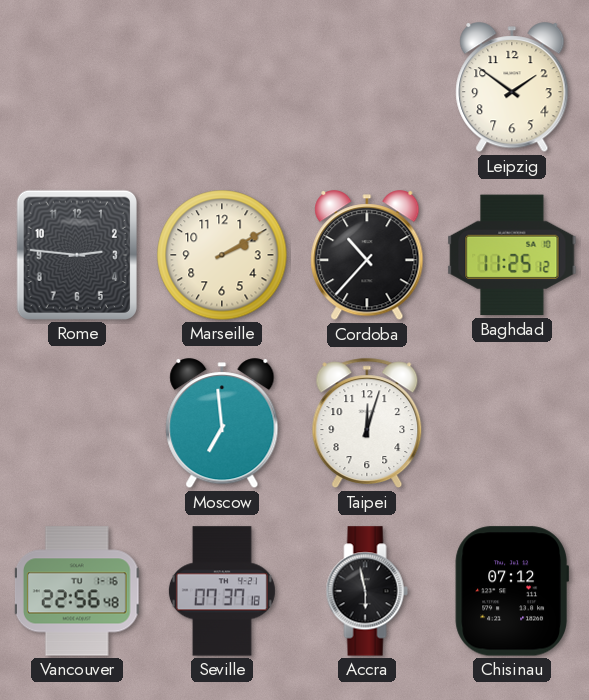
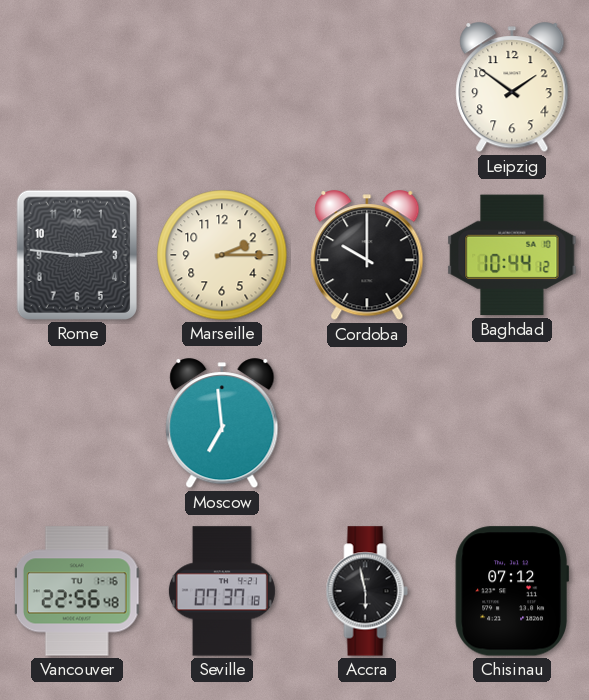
Marseille: 2:10 -> 2:15 (222, 255)
Cordoba: 10:37 -> 10:00 (367, 256)
Baghdad: 11:25 -> 10:44 (512, 255)
Taipei: 12:03 -> none (367, 423)
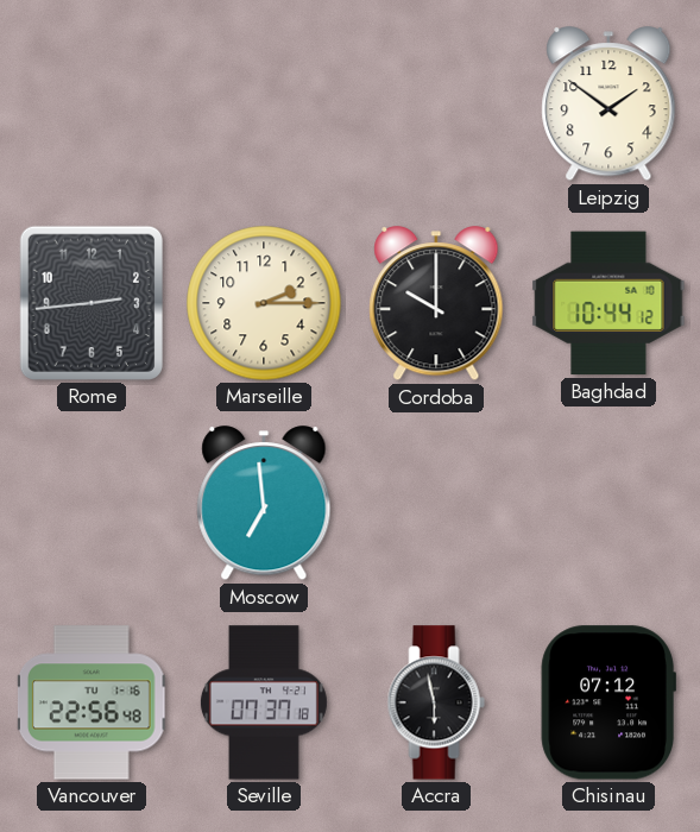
Rome: 2:46 -> 2:44 (92, 303)
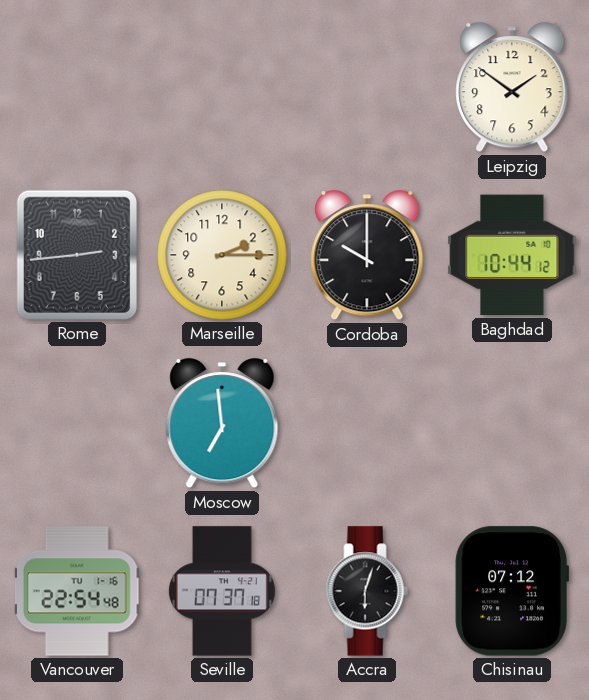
Vancouver: 22:56 -> 22:54 (77, 591)
Accra: 5:58 -> 6:03 (367, 591)
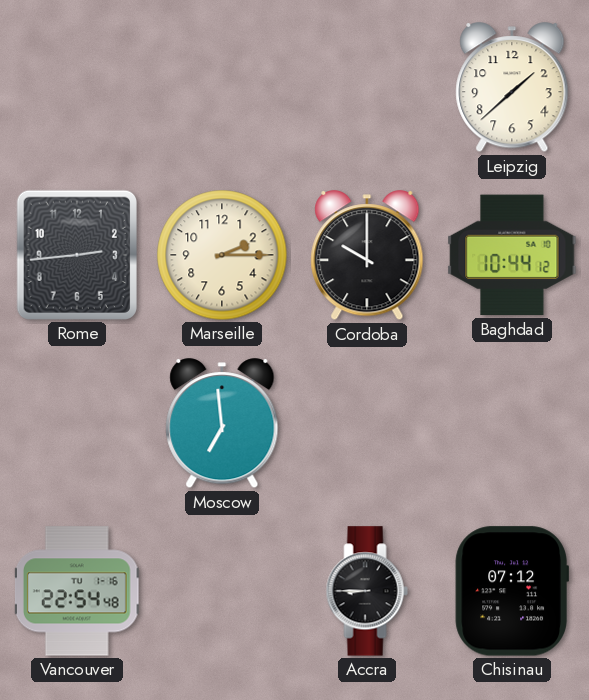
Leipzig: 1:51 -> 1:38 (512, 88)
Seville: 07:37 -> none (222, 591)
Accra: 6:03 -> 8:45 (367, 591)
